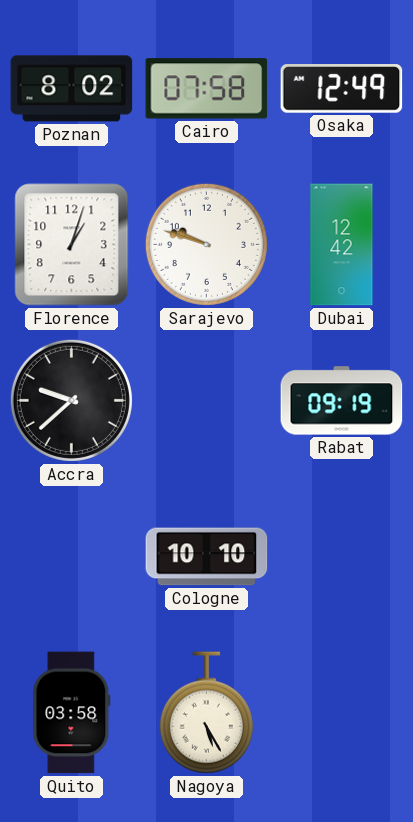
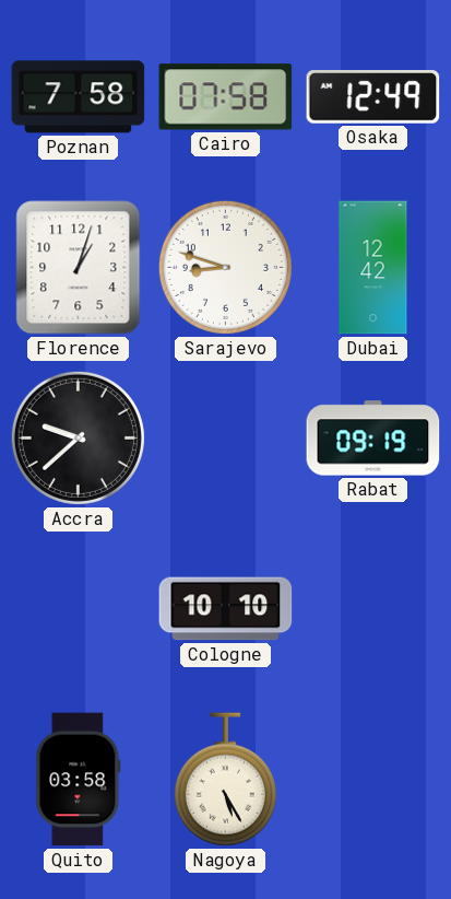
Poznan: 8:02 -> 7:58 (79, 97)
Sarajevo: 9:48 -> 8:48 (225, 267)
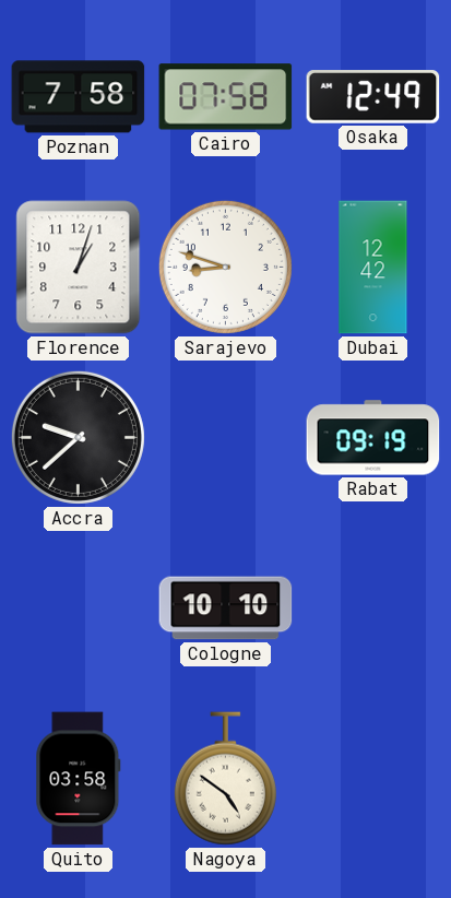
Nagoya: 5:25 -> 4:51 (225, 779)
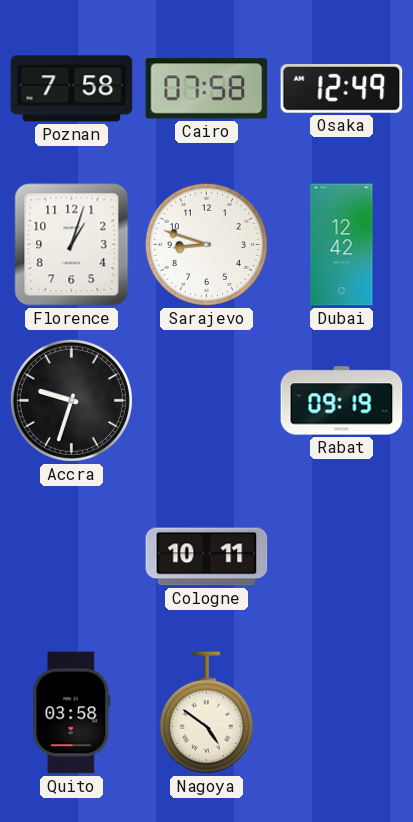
Accra: 9:38 -> 9:33 (71, 400)
Cologne: 10:10 -> 10:11 (207, 557)
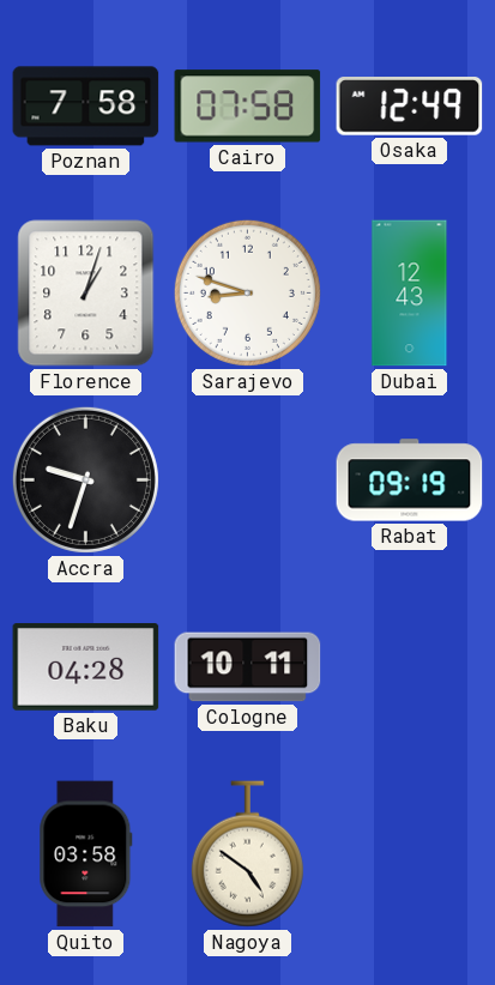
Dubai: 12:42 -> 12:43 (410, 294)
Baku: none -> 04:28 (86, 667)
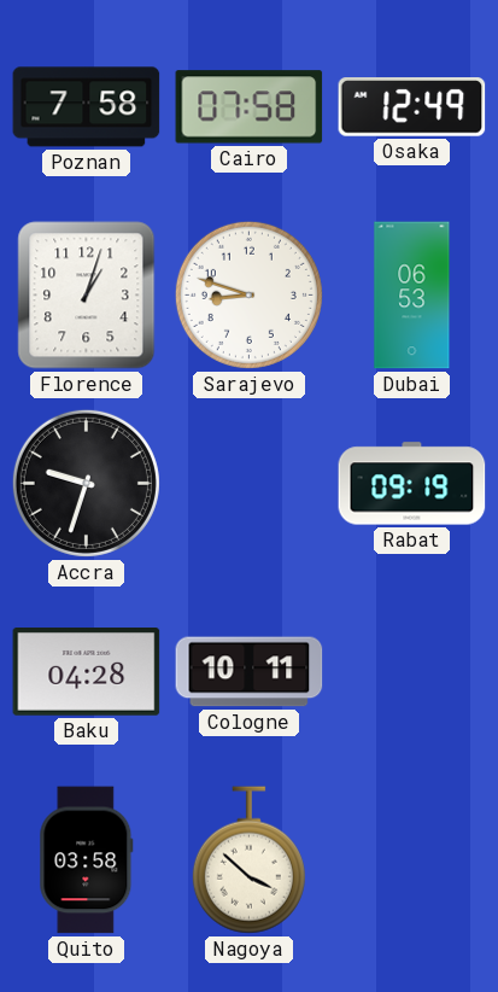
Dubai: 12:43 -> 06:53 (412, 296)
Nagoya: 4:51 -> 3:52 (248, 860)
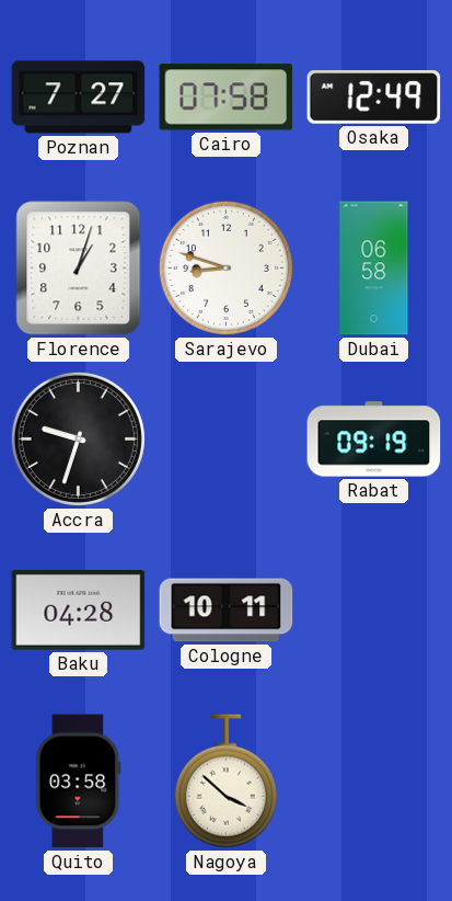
Poznan: 7:58 -> 7:27 (79, 98)
Dubai: 06:53 -> 06:58 (374, 269)
